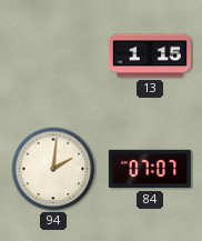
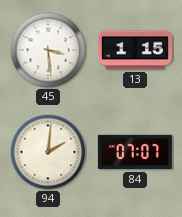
45: none -> 3:29 (48, 50)
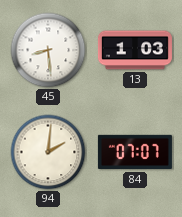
45: 3:29 -> 8:29 (48, 50)
13: 1:15 -> 1:03 (135, 50)
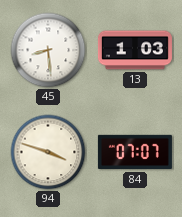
94: 2:01 -> 3:48 (48, 152)
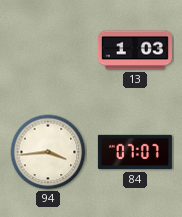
45: 8:29 -> none (48, 50)
94: 3:48 -> 3:44 (48, 152)
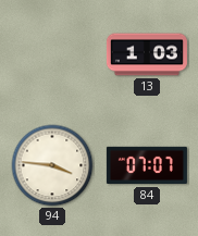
94: 3:44 -> 3:46 (52, 165)
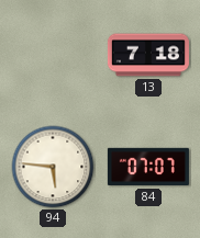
13: 1:03 -> 7:18 (148, 55)
94: 3:46 -> 5:46 (53, 167)
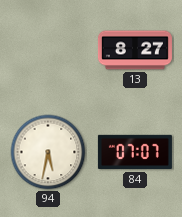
13: 7:18 -> 8:27 (135, 50)
94: 5:46 -> 5:32 (48, 152)
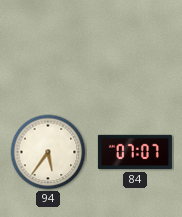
13: 8:27 -> none (135, 50)
94: 5:32 -> 5:36 (48, 152)
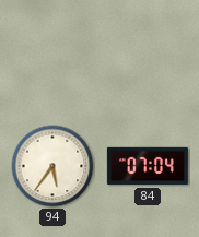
84: 07:07 -> 07:04 (148, 166)
